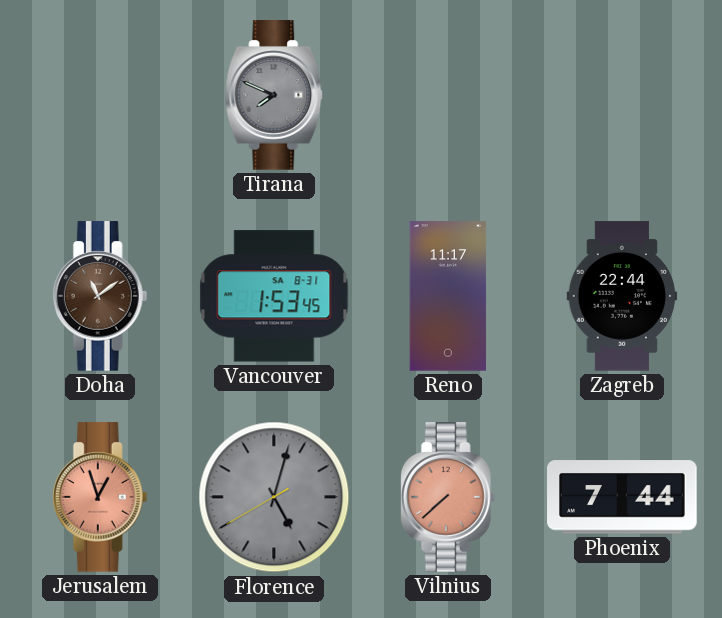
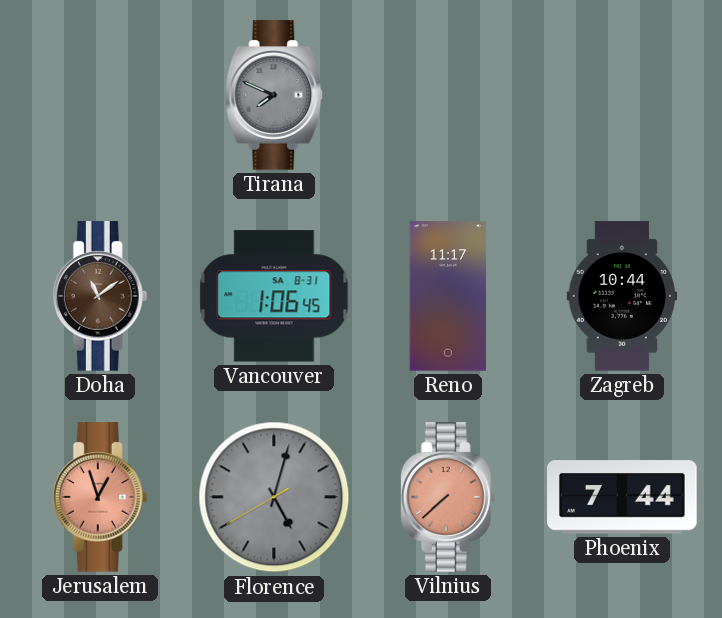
Vancouver: 1:53 -> 1:06 (274, 296)
Zagreb: 22:44 -> 10:44 (622, 296)
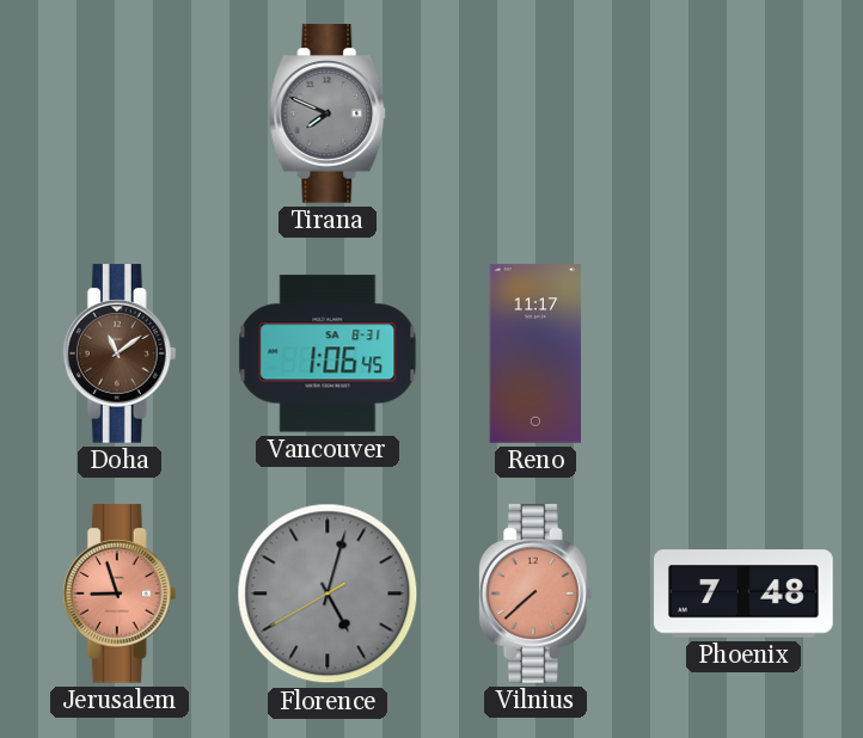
Zagreb: 10:44 -> none (622, 296)
Jerusalem: 12:57 -> 8:57 (120, 594)
Phoenix: 7:44 -> 7:48 (743, 594)
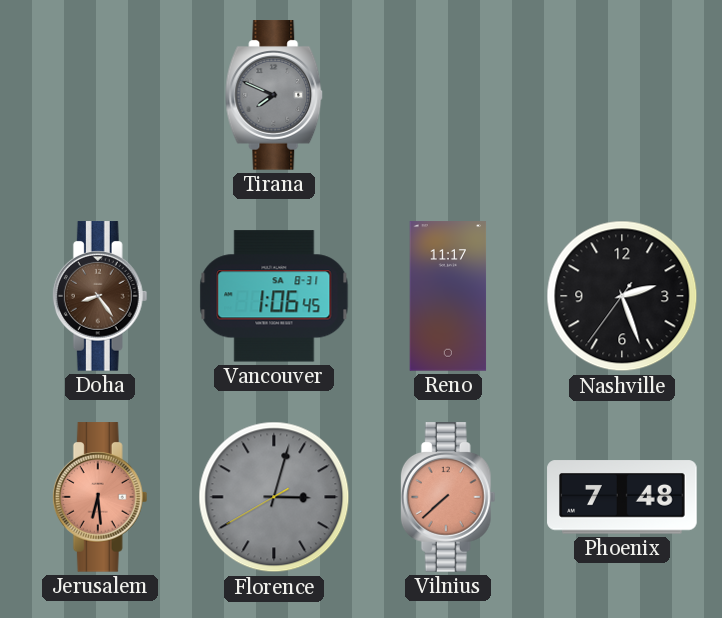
Doha: 11:09 -> 8:24 (100, 296)
Nashville: none -> 2:26 (622, 296)
Jerusalem: 8:57 -> 6:29 (100, 497)
Florence: 5:02 -> 3:02 (274, 497)
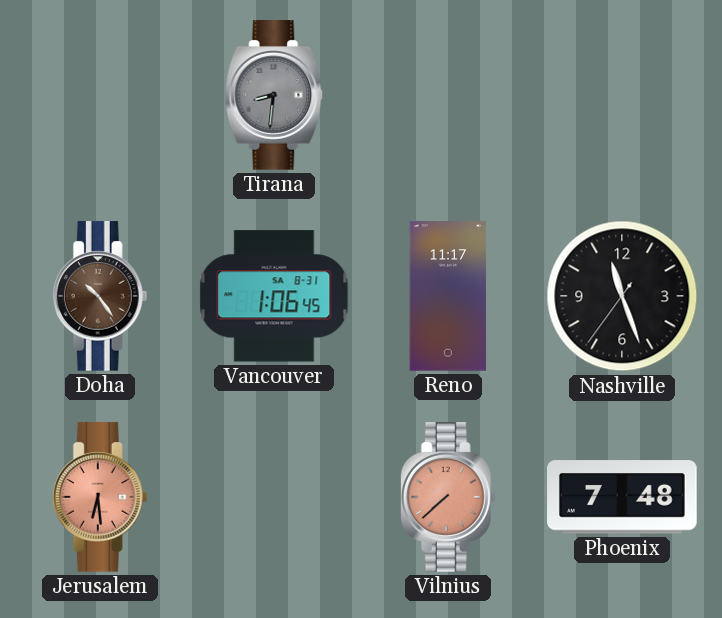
Tirana: 7:49 -> 8:31 (274, 95)
Doha: 8:24 -> 10:24 (100, 296)
Nashville: 2:26 -> 11:26 (622, 296)
Florence: 3:02 -> none (274, 497)
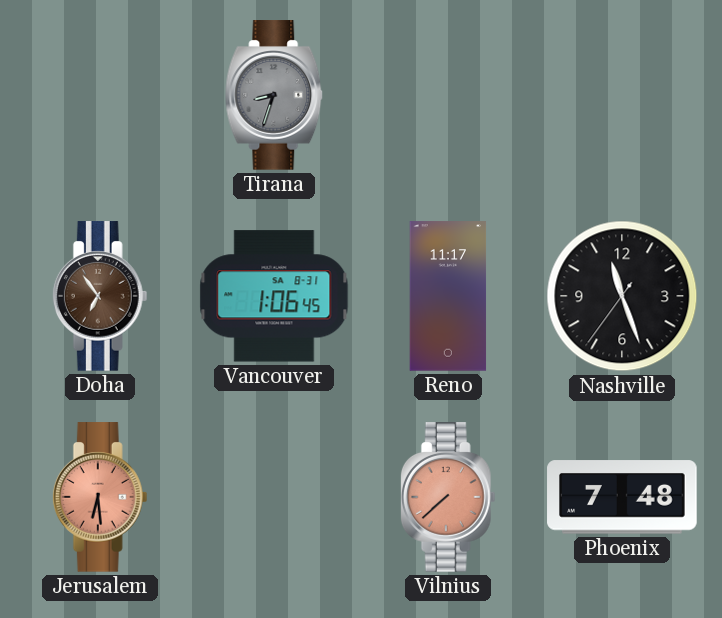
Tirana: 8:31 -> 8:33 (274, 95)
Doha: 10:24 -> 6:54 (100, 296)
